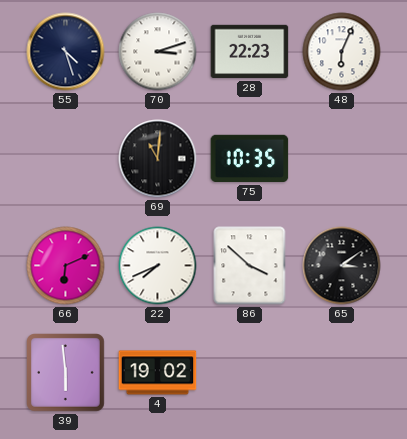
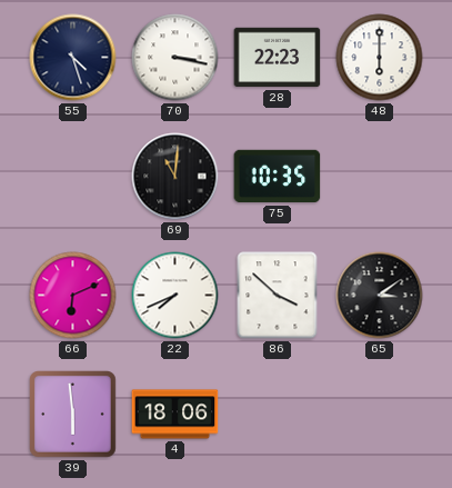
70: 3:12 -> 3:17 (175, 58)
48: 6:04 -> 6:00 (380, 58)
4: 19:02 -> 18:06 (175, 415)
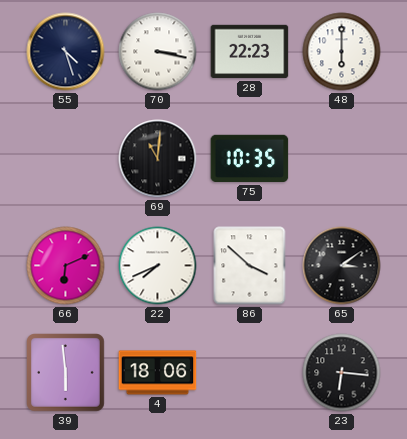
23: none -> 6:16 (342, 373)
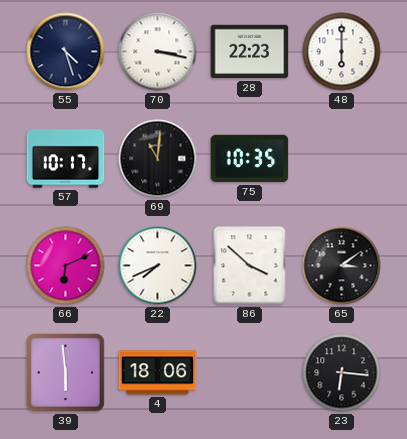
57: none -> 10:17 (66, 159)
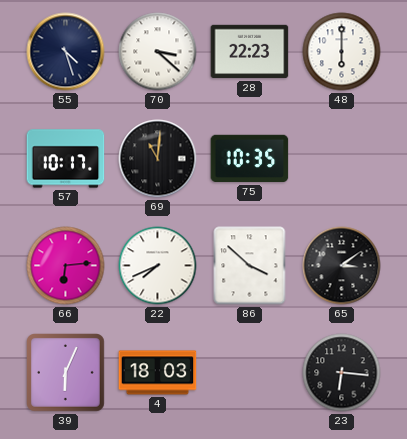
70: 3:17 -> 3:22 (158, 52)
66: 6:11 -> 6:14 (66, 266)
39: 5:59 -> 6:04 (66, 373)
4: 18:06 -> 18:03 (158, 373)
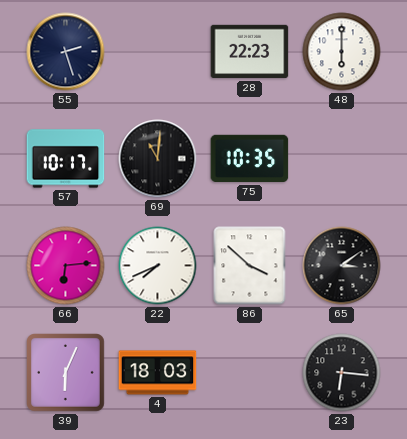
55: 4:27 -> 2:27 (66, 52)
70: 3:22 -> none (158, 52)
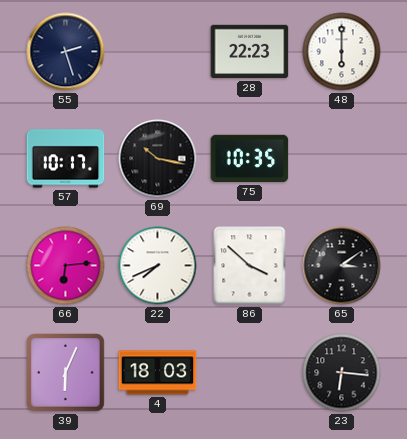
69: 11:01 -> 10:17 (158, 159)
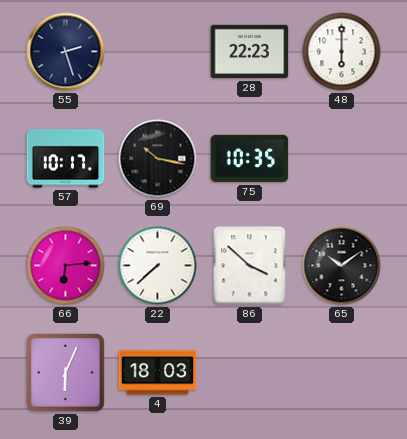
22: 7:41 -> 7:38 (158, 266)
65: 3:09 -> 10:09 (342, 266)
23: 6:16 -> none (342, 373)
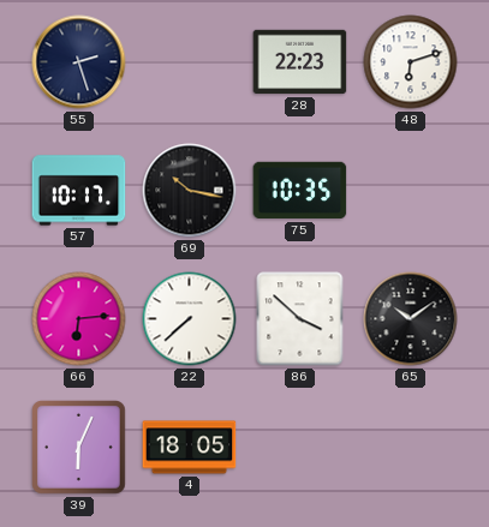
48: 6:00 -> 6:12 (411, 62)
4: 18:03 -> 18:05 (190, 448)
